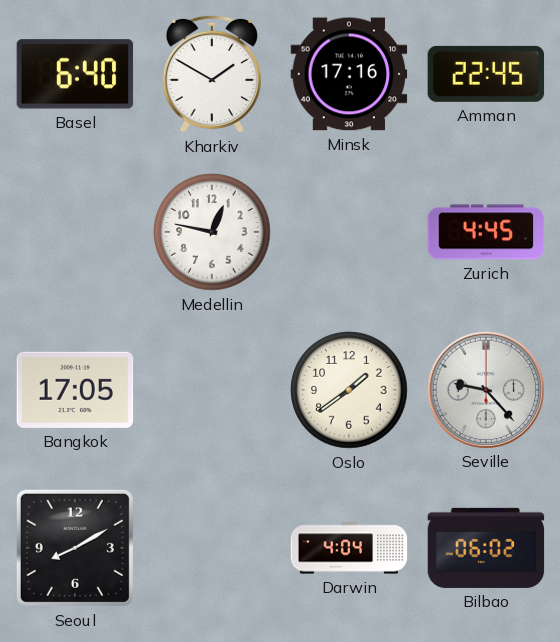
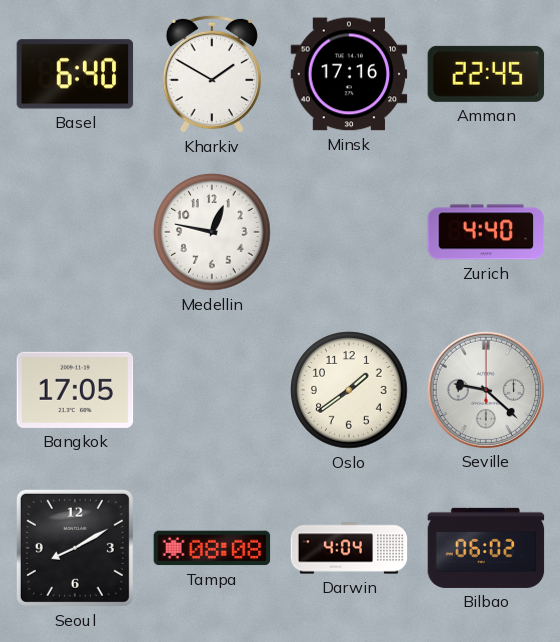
Zurich: 4:45 -> 4:40 (486, 232)
Seville: 9:23 -> 9:22 (485, 389)
Tampa: none -> 08:08 (212, 548)
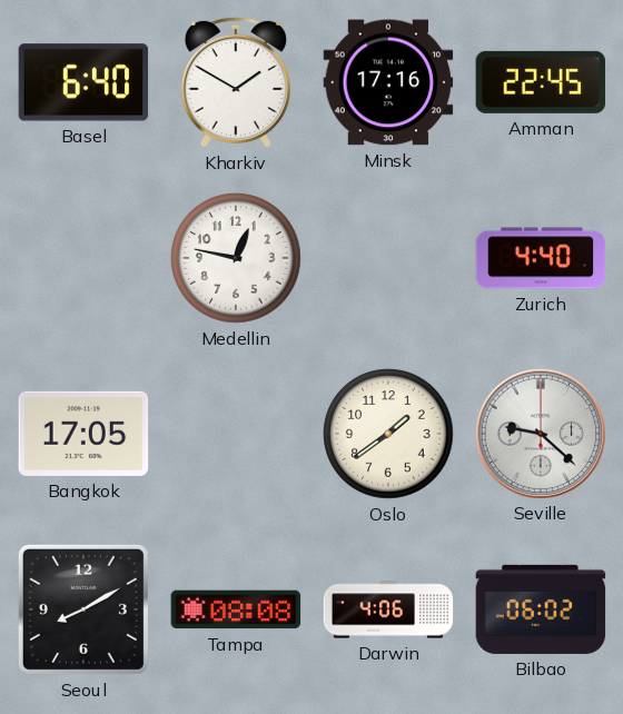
Darwin: 4:04 -> 4:06 (388, 609)
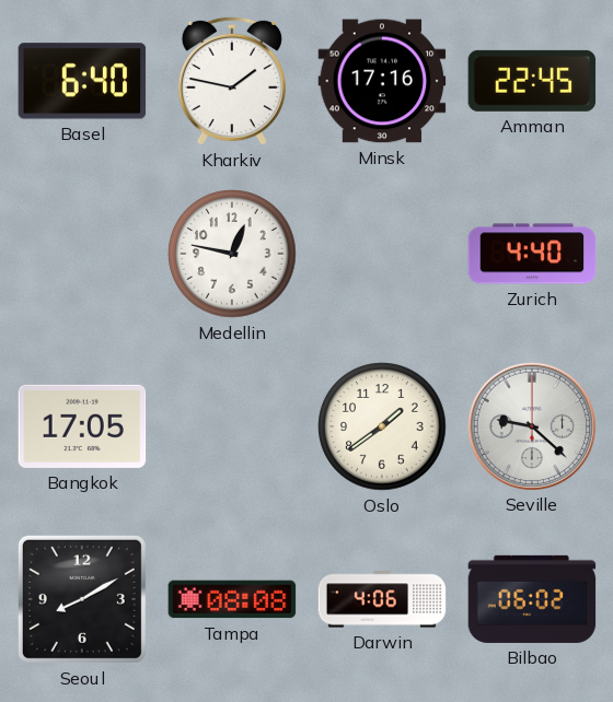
Kharkiv: 1:50 -> 1:47 (232, 81)
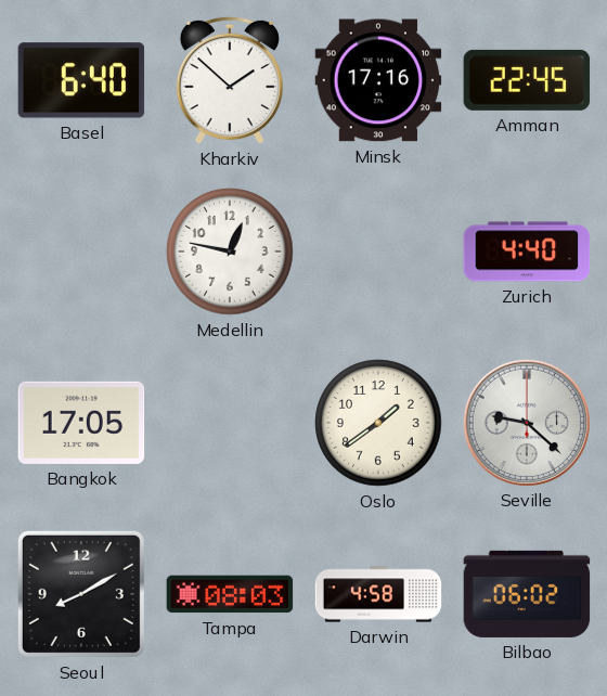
Kharkiv: 1:47 -> 1:52 (230, 80)
Tampa: 08:08 -> 08:03 (230, 594)
Darwin: 4:06 -> 4:58 (378, 594)
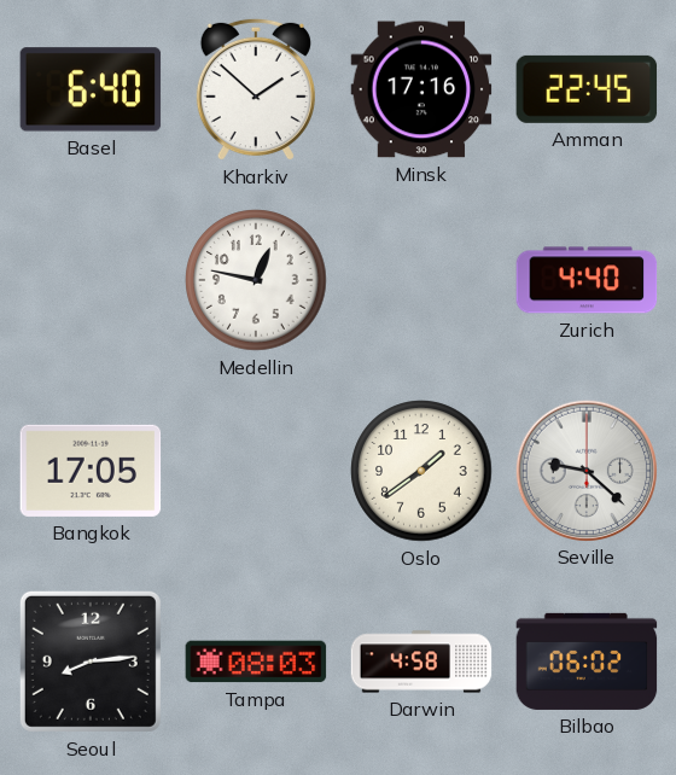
Seoul: 8:10 -> 8:14 (91, 662)
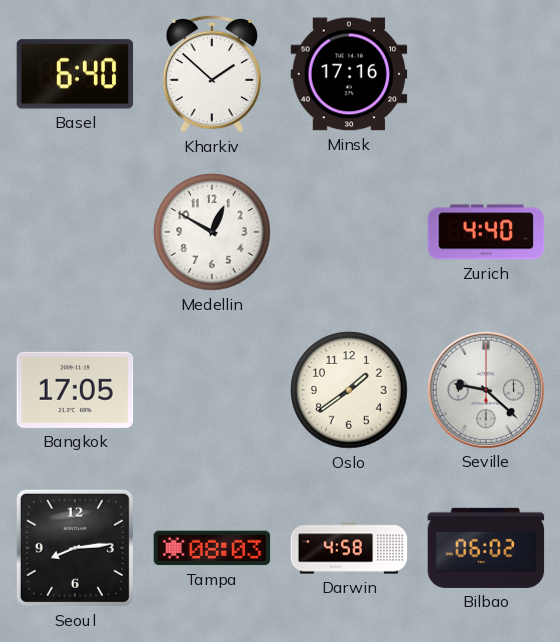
Amman: 22:45 -> none (587, 89)
Medellin: 12:47 -> 12:50 (212, 232)
